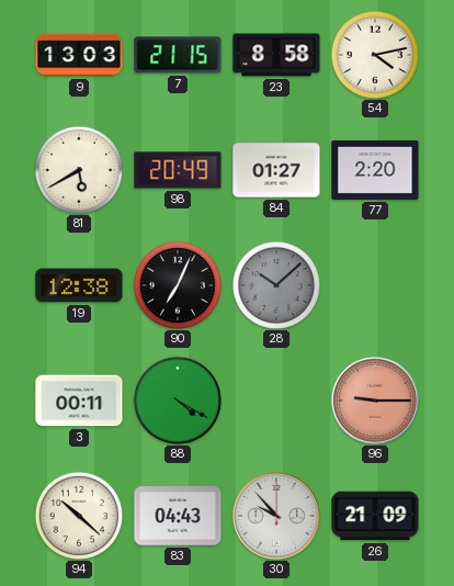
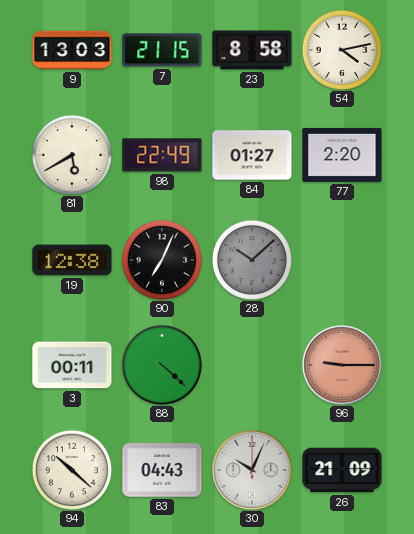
98: 20:49 -> 22:49 (162, 155)
88: 4:20 -> 4:22 (162, 365)
30: 9:53 -> 10:04 (252, 470)
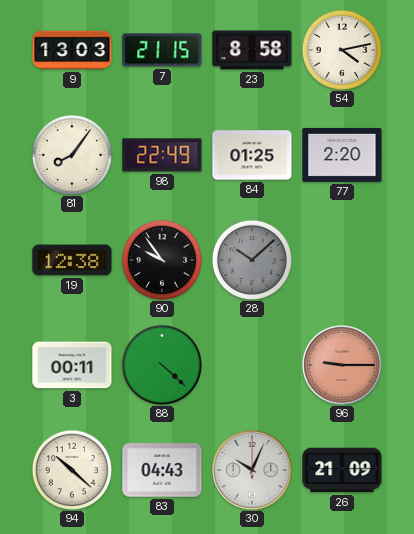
81: 5:40 -> 8:06 (72, 155)
84: 01:27 -> 01:25 (252, 155)
90: 7:04 -> 9:54 (162, 260)
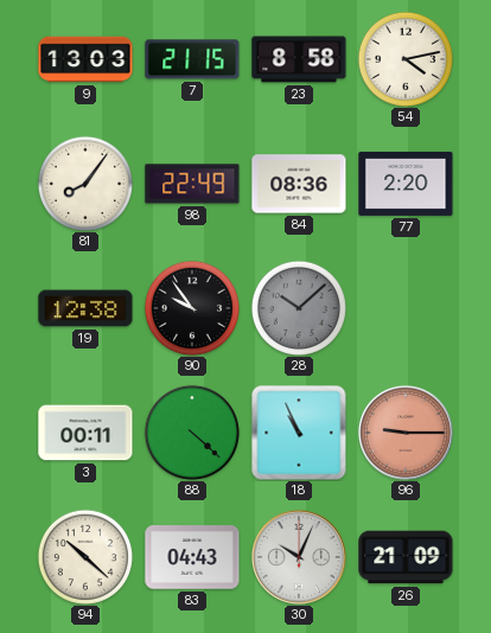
84: 01:25 -> 08:36 (299, 184)
18: none -> 10:56 (299, 433)
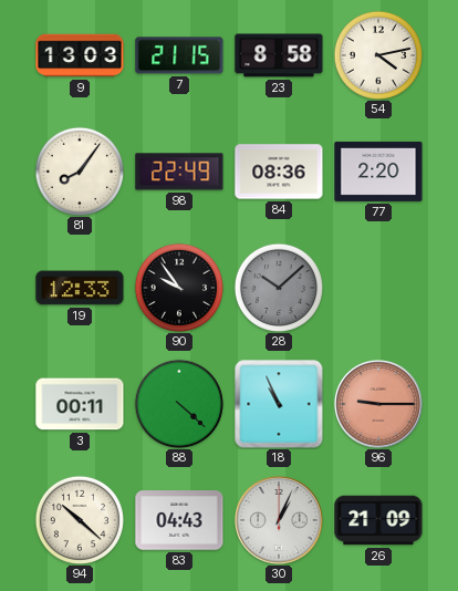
19: 12:38 -> 12:33 (80, 288)
30: 10:04 -> 1:04 (279, 520)
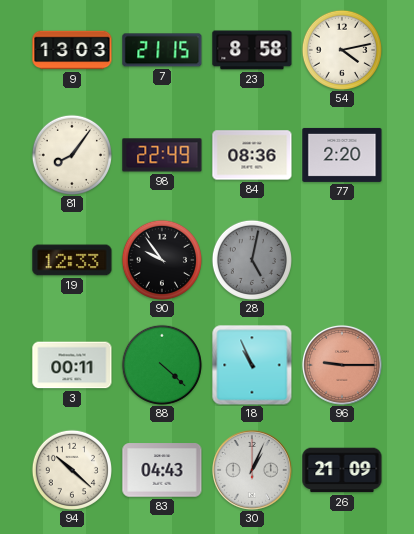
28: 10:08 -> 5:02 (252, 260)
